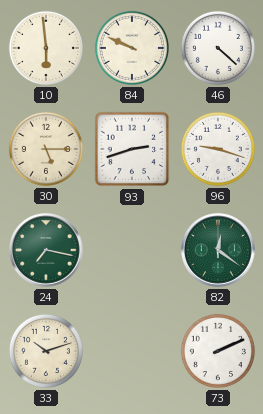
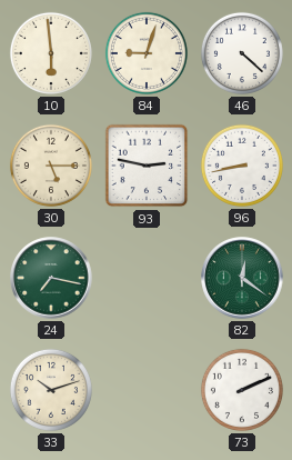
84: 9:49 -> 9:03 (147, 53)
93: 2:42 -> 2:47 (147, 166)
96: 9:18 -> 8:43 (242, 166)
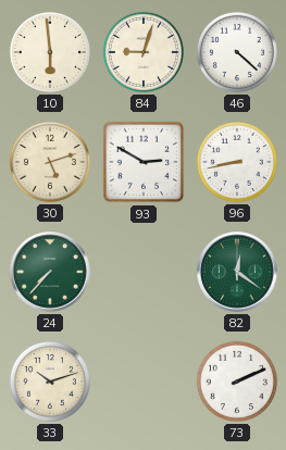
30: 5:15 -> 5:12 (50, 162)
93: 2:47 -> 2:50 (144, 162)
24: 7:17 -> 7:37 (50, 272)
